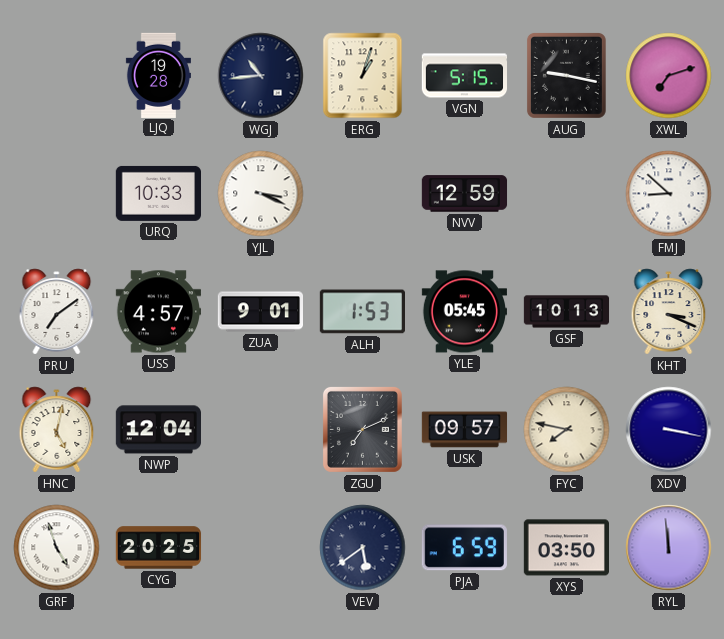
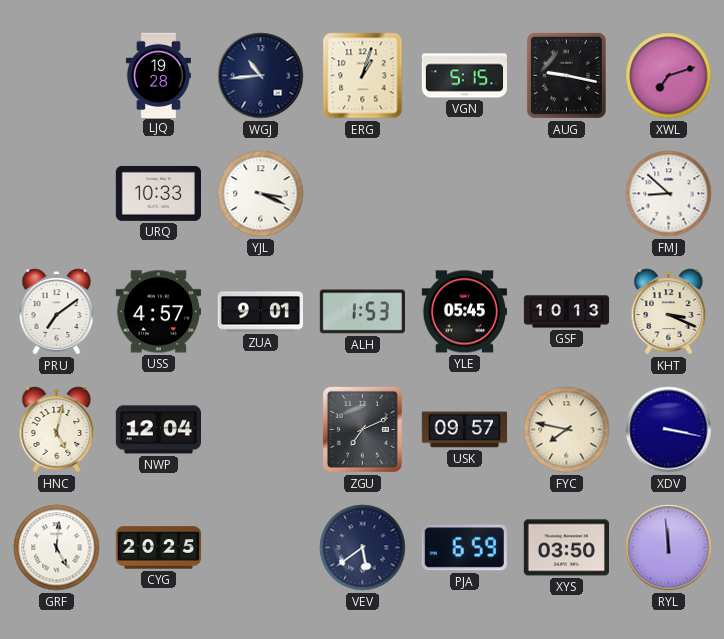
NVV: 12:59 -> none (465, 194)
GRF: 4:57 -> 5:01 (57, 548)
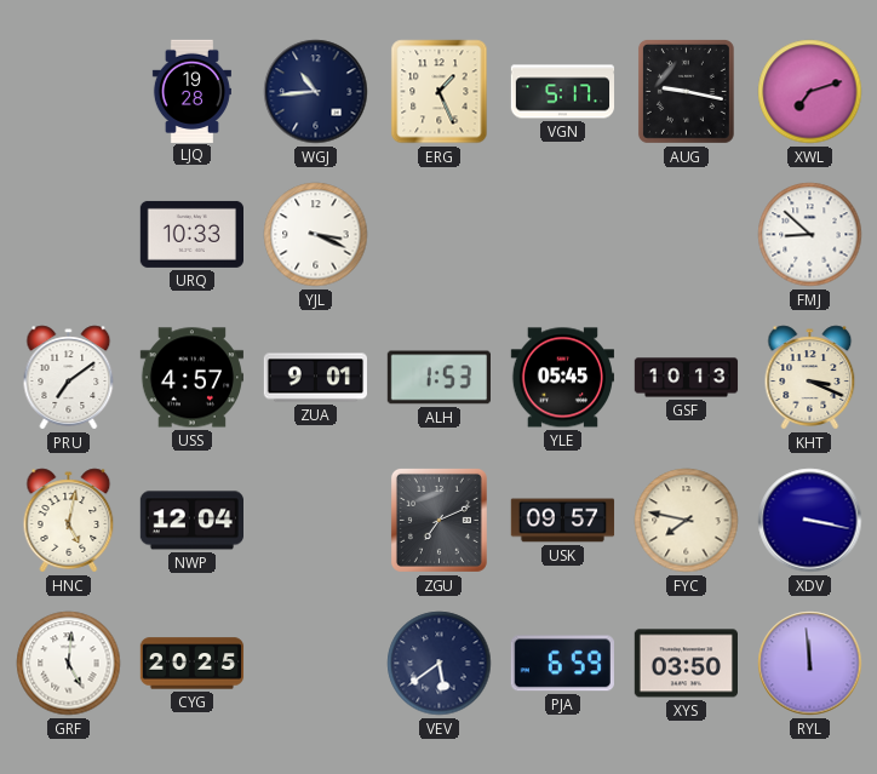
ERG: 1:03 -> 1:26 (440, 92)
VGN: 5:15 -> 5:17 (563, 92)
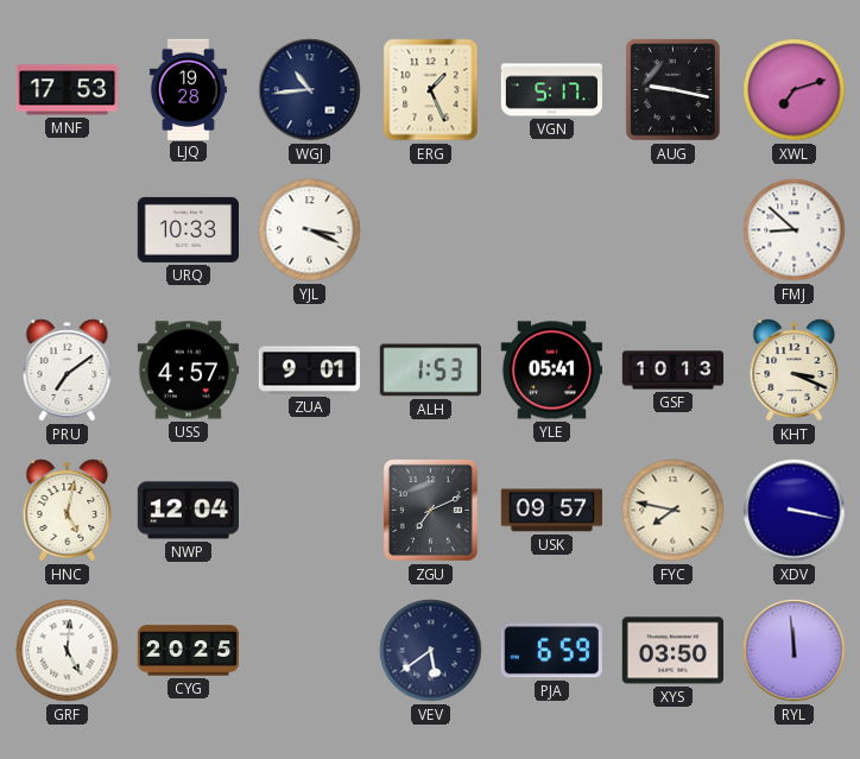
MNF: none -> 17:53 (67, 90)
YLE: 05:45 -> 05:41 (551, 371)
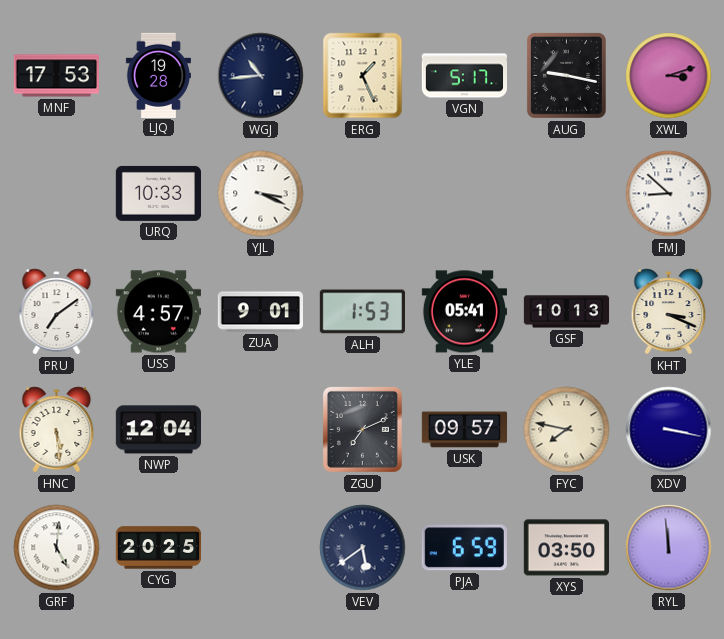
XWL: 7:12 -> 3:12 (669, 76)
HNC: 5:02 -> 5:29 (57, 430)
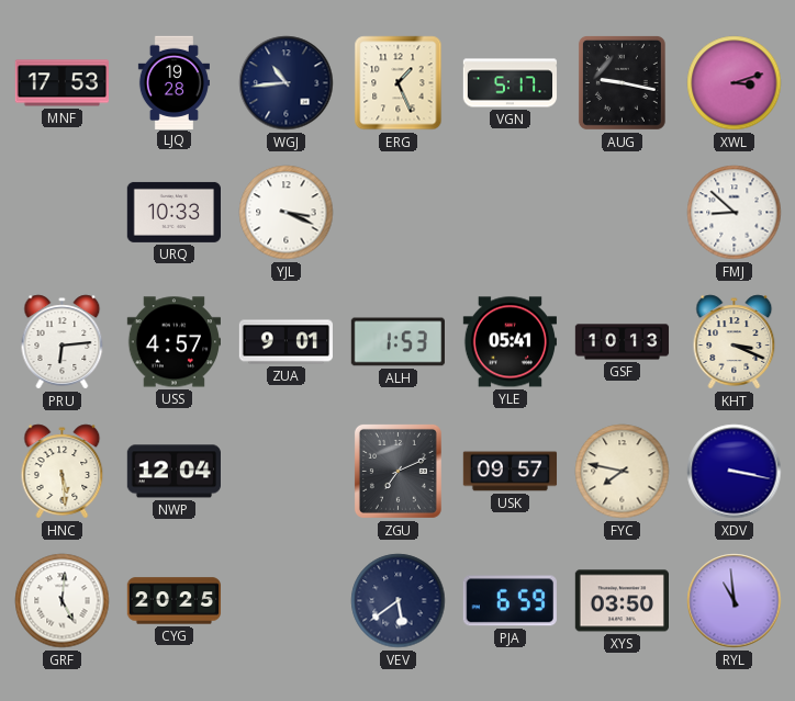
PRU: 7:09 -> 6:14 (63, 342)
RYL: 11:59 -> 10:59 (735, 601)
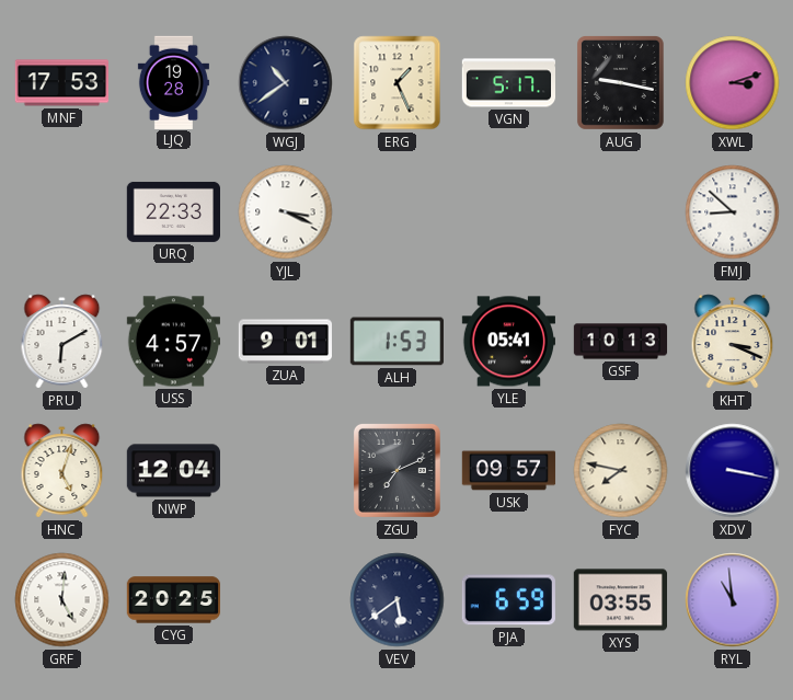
WGJ: 10:44 -> 10:39 (286, 83)
URQ: 10:33 -> 22:33 (173, 211)
PRU: 6:14 -> 6:10 (62, 342)
HNC: 5:29 -> 5:03 (62, 471)
XYS: 03:50 -> 03:55 (620, 600)
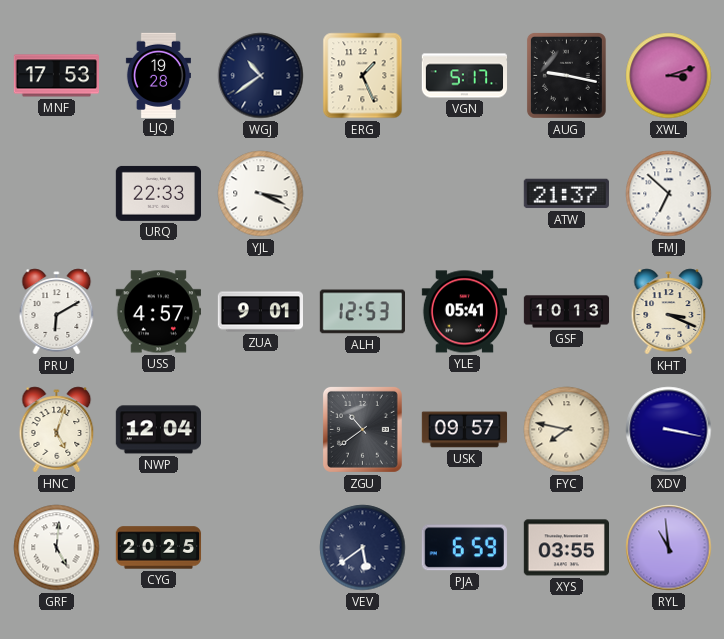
ATW: none -> 21:37 (566, 194)
FMJ: 8:52 -> 6:52 (669, 194)
ALH: 1:53 -> 12:53 (362, 312)
ZGU: 7:11 -> 10:39 (362, 429)
